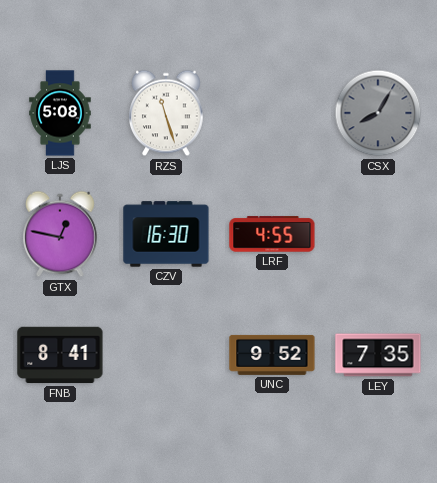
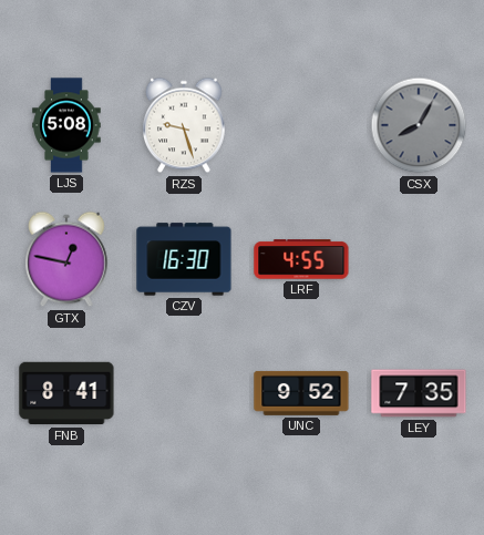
RZS: 11:27 -> 9:27 (185, 125)
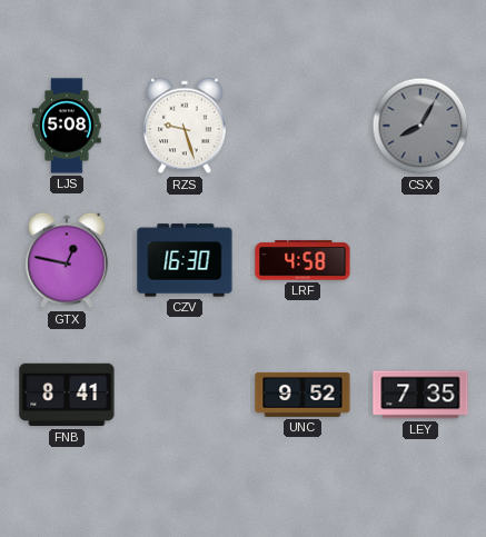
LRF: 4:55 -> 4:58 (302, 260)
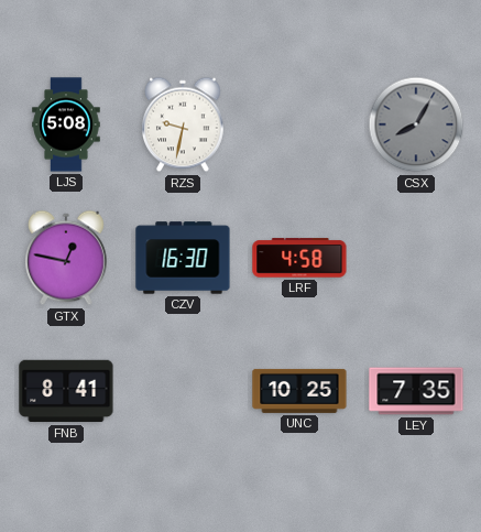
RZS: 9:27 -> 9:32 (184, 124)
UNC: 9:52 -> 10:25 (299, 391)
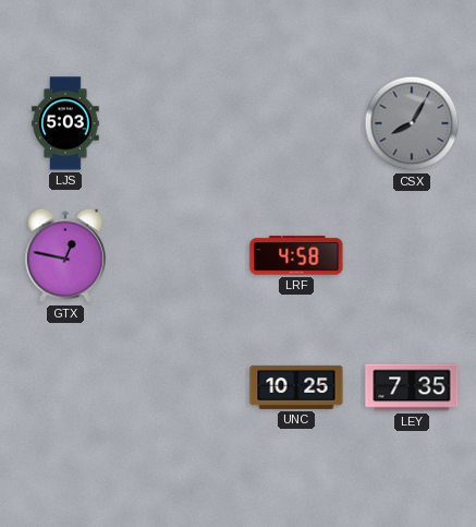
LJS: 5:08 -> 5:03 (65, 123)
RZS: 9:32 -> none (184, 124)
CZV: 16:30 -> none (183, 258)
FNB: 8:41 -> none (66, 391)
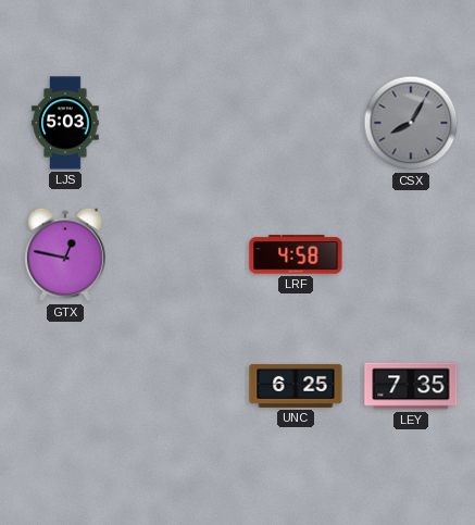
UNC: 10:25 -> 6:25 (296, 386)
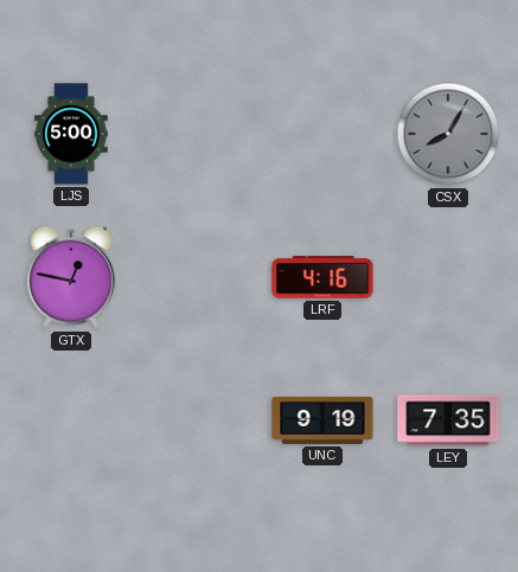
LJS: 5:03 -> 5:00 (71, 134)
LRF: 4:58 -> 4:16 (322, 277)
UNC: 6:25 -> 9:19 (322, 420)
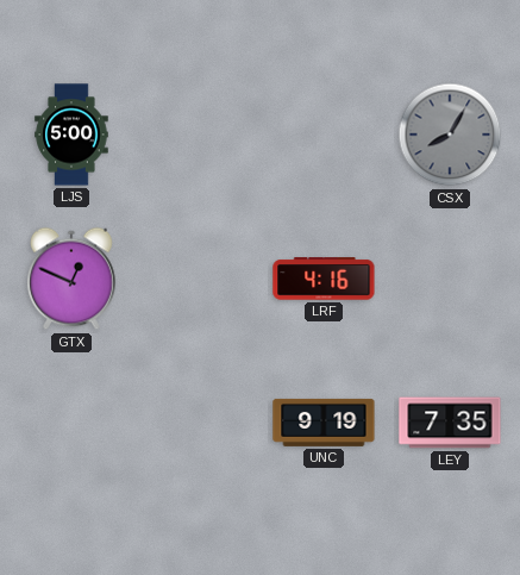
GTX: 12:47 -> 12:49 (73, 279)
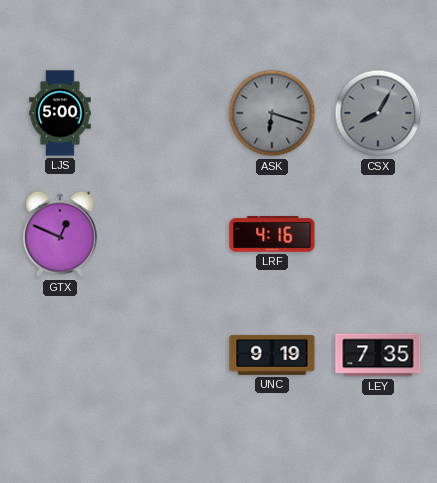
ASK: none -> 6:18 (272, 113)
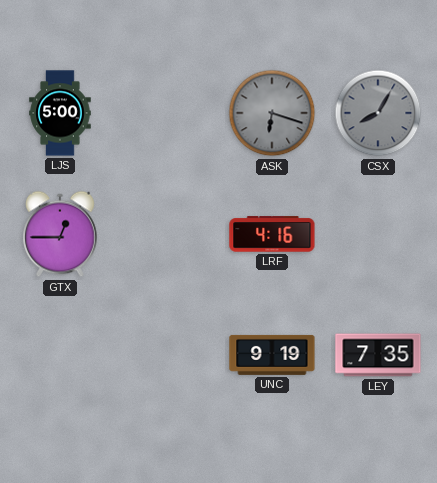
GTX: 12:49 -> 12:45 (61, 234)
